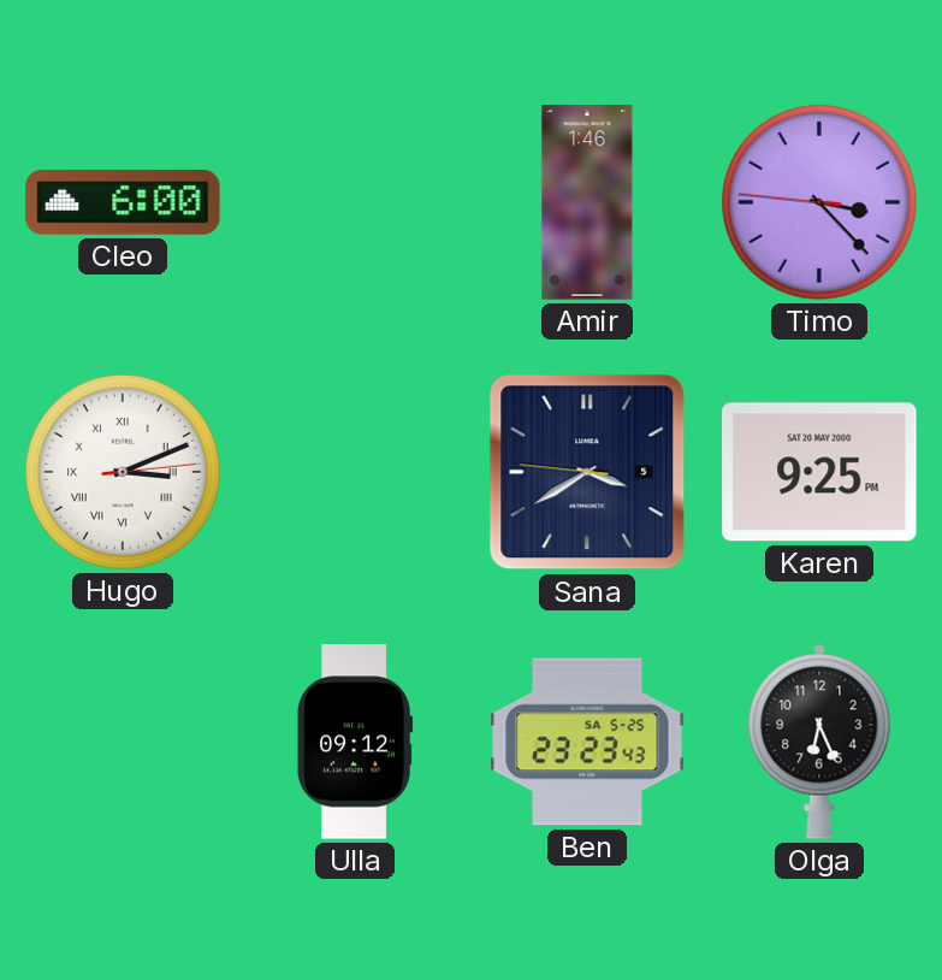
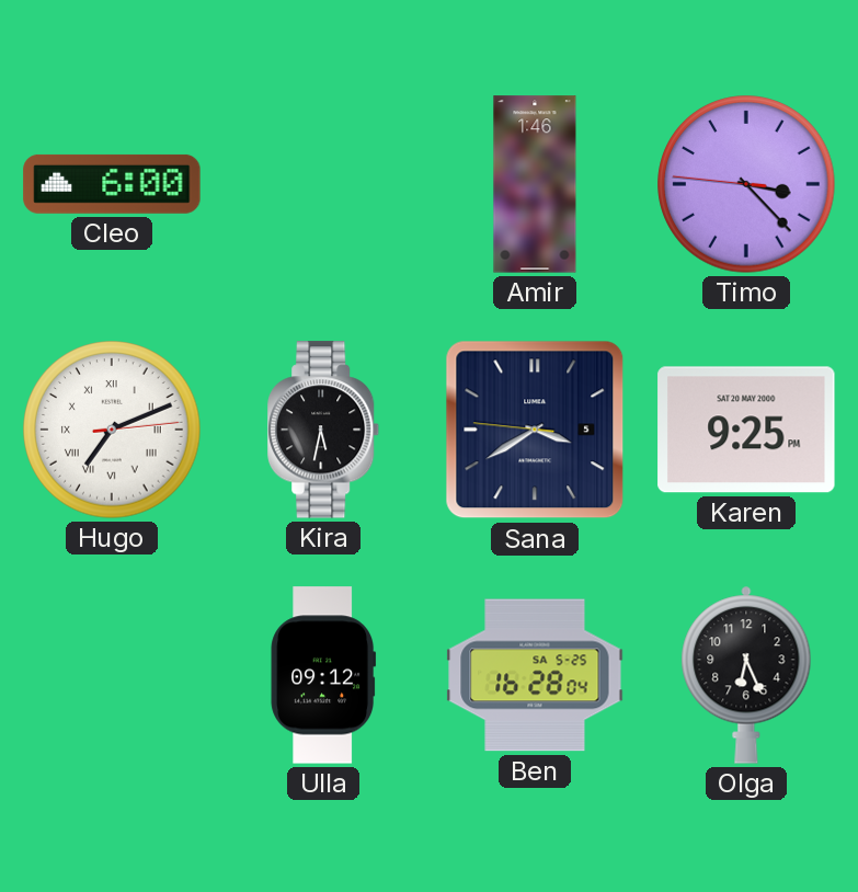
Hugo: 3:11 -> 7:11 (112, 430)
Kira: none -> 5:32 (324, 430)
Ben: 23:23 -> 16:28 (535, 675)
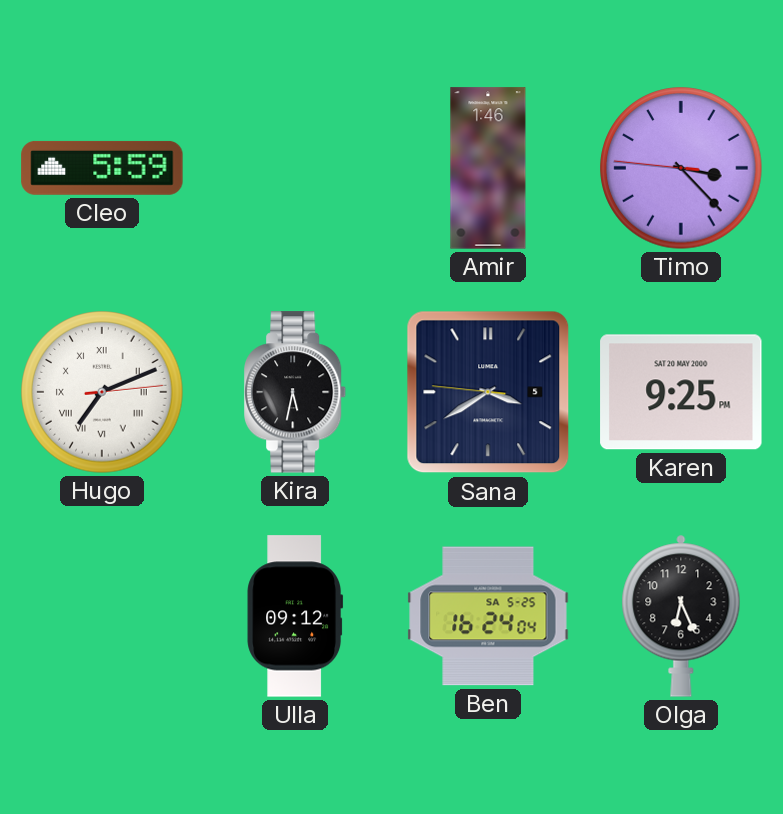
Cleo: 6:00 -> 5:59 (102, 168)
Ben: 16:28 -> 16:24 (488, 616)
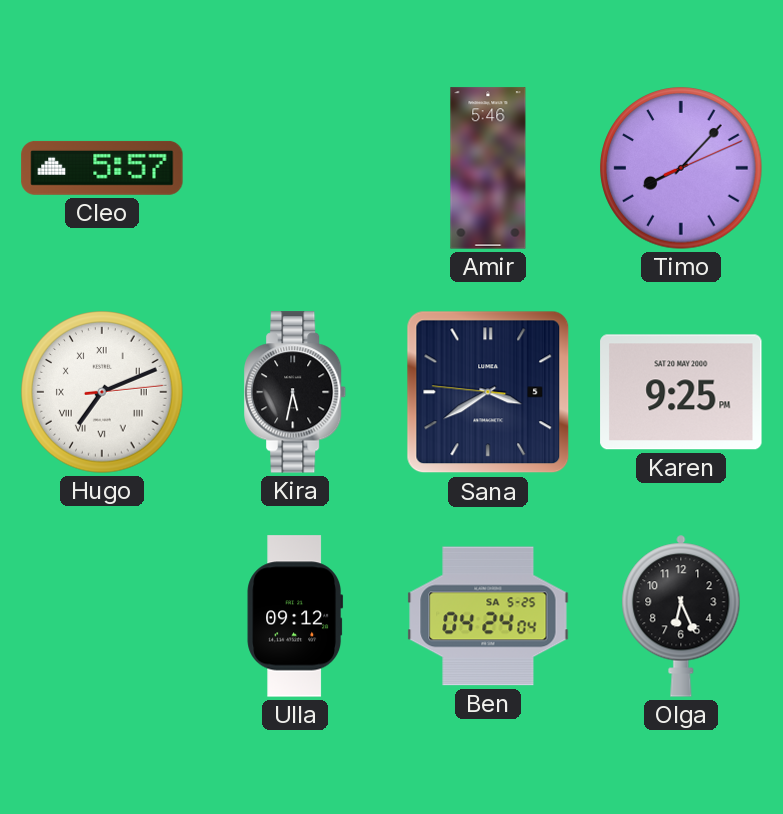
Cleo: 5:59 -> 5:57 (102, 168)
Amir: 1:46 -> 5:46 (488, 168)
Timo: 3:22 -> 8:07 (681, 168)
Ben: 16:24 -> 04:24 (488, 616)
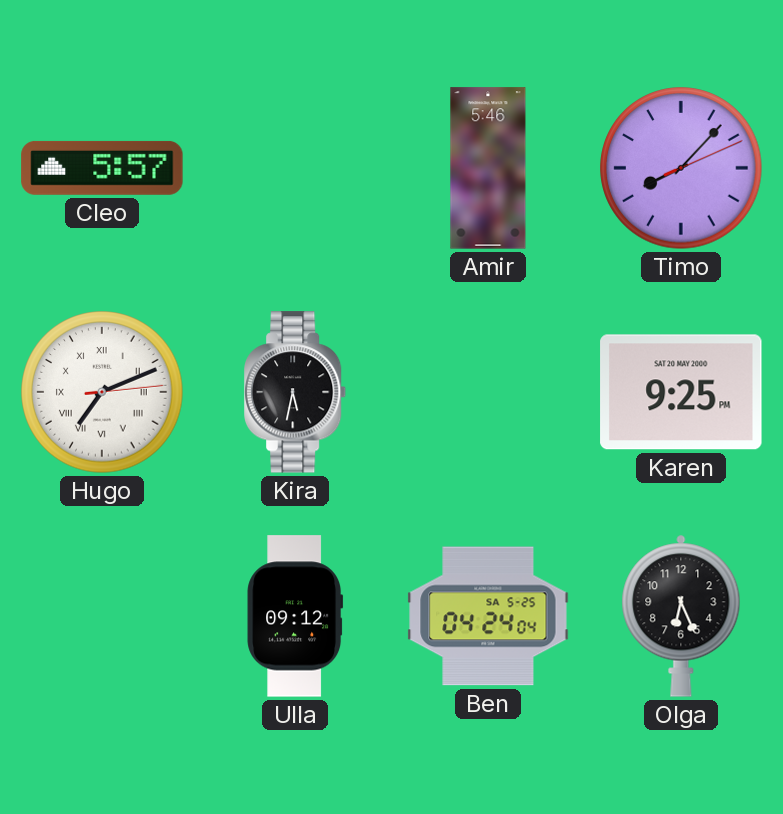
Sana: 3:39 -> none (488, 392)
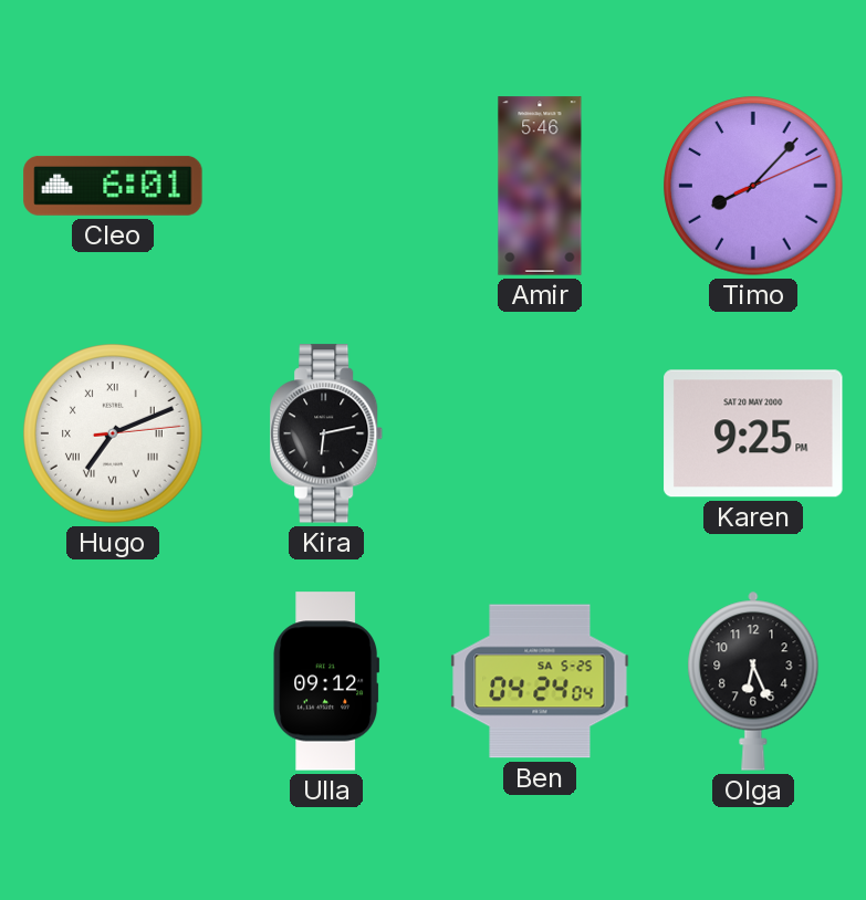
Cleo: 5:57 -> 6:01 (113, 186)
Kira: 5:32 -> 6:13 (327, 433)
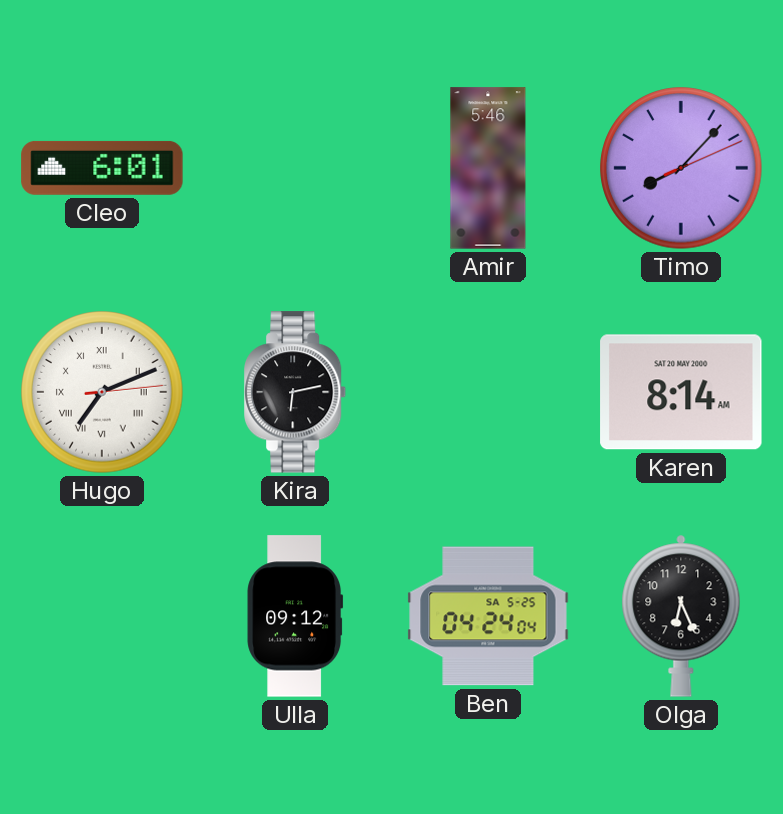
Karen: 9:25 -> 8:14 (681, 392)
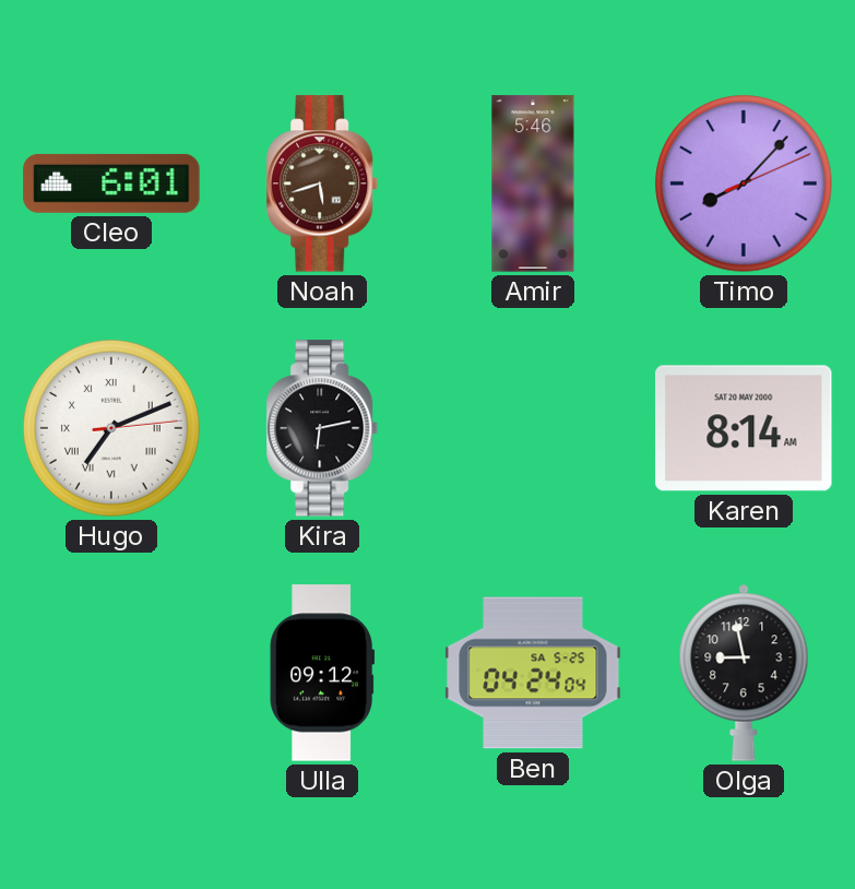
Noah: none -> 5:42 (323, 183)
Olga: 6:26 -> 8:58 (744, 673)
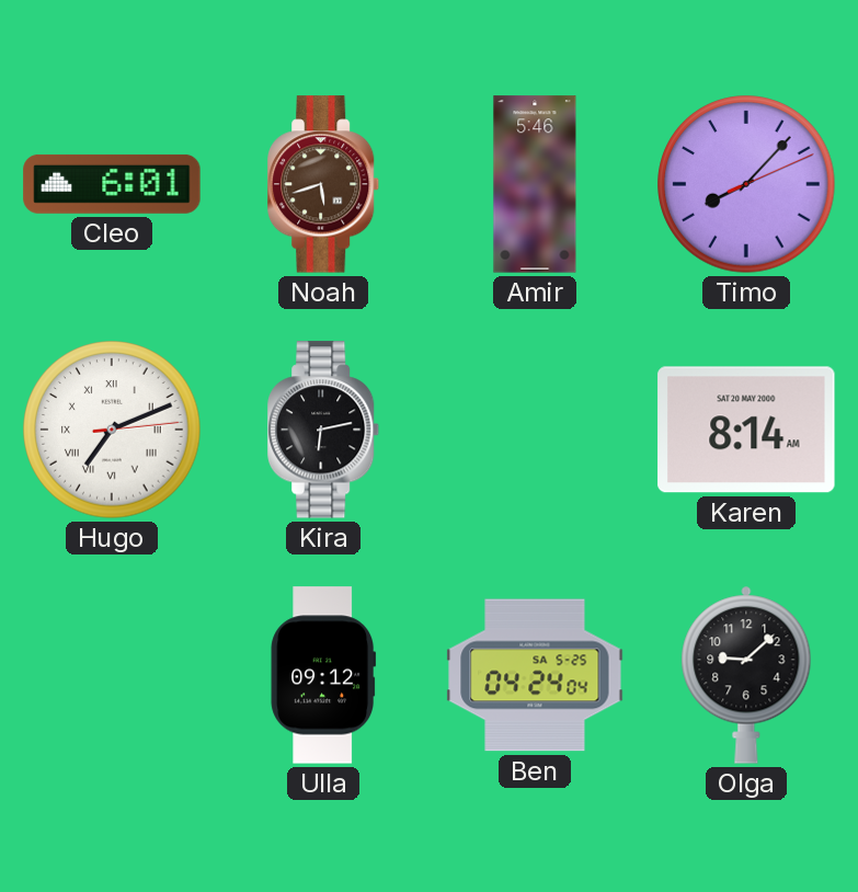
Olga: 8:58 -> 9:08 (746, 675)
